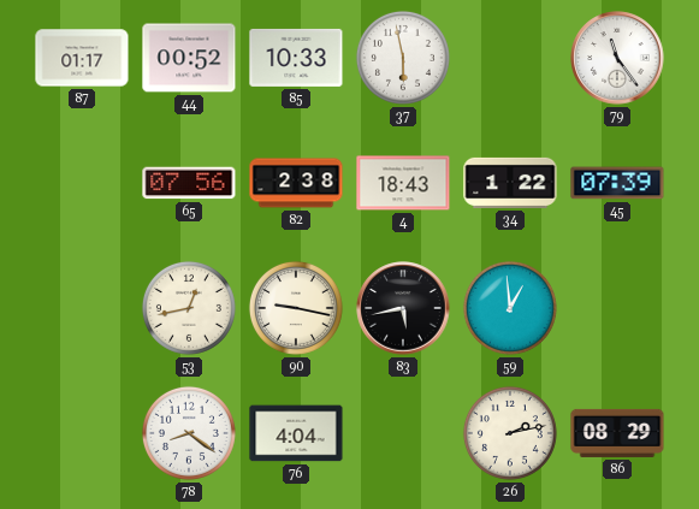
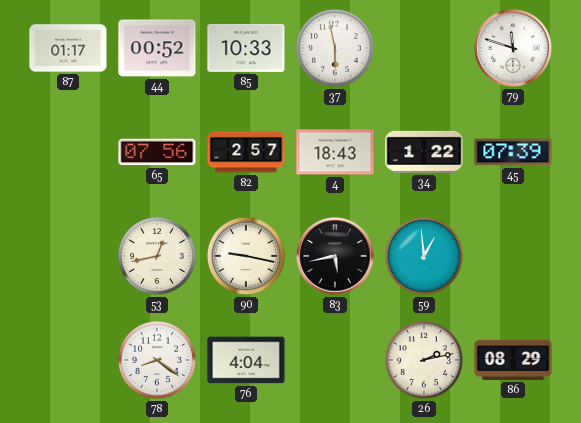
79: 11:24 -> 11:48 (513, 48)
82: 2:38 -> 2:57 (246, 152)
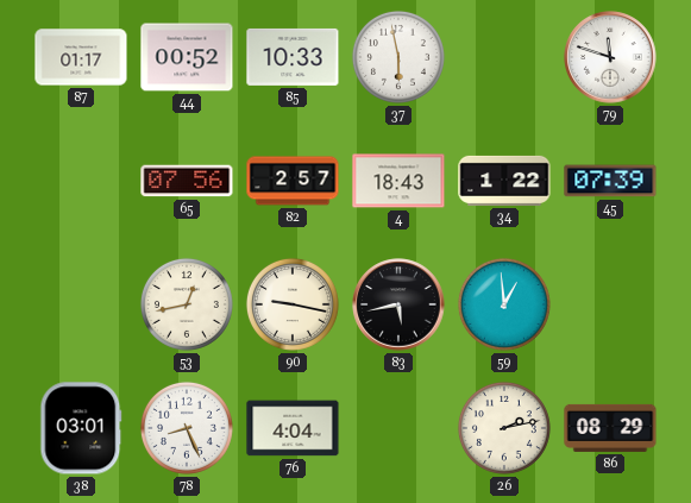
38: none -> 03:01 (81, 428)
78: 8:21 -> 8:26 (187, 428)
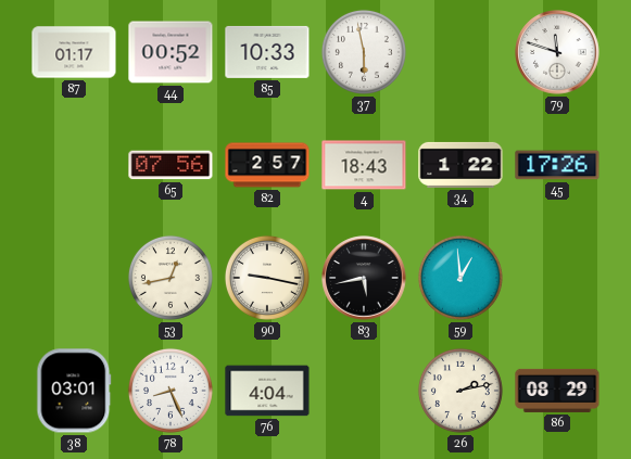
45: 07:39 -> 17:26 (557, 165)
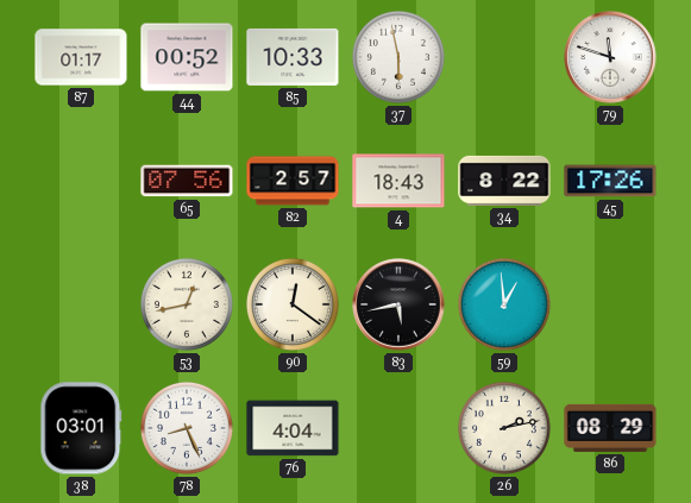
34: 1:22 -> 8:22 (504, 181)
90: 9:17 -> 12:21 (293, 304)
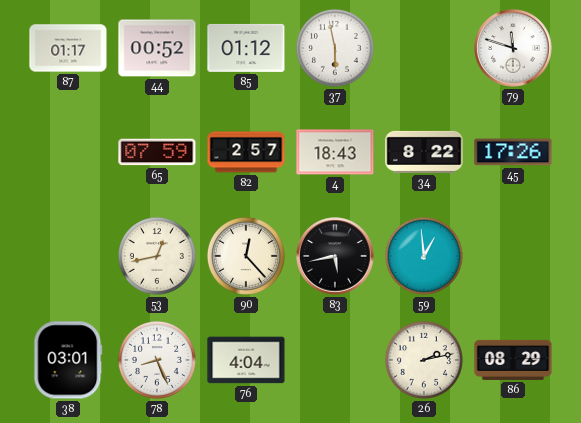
85: 10:33 -> 01:12 (246, 48)
65: 07:56 -> 07:59 (157, 152)
90: 12:21 -> 12:23 (246, 256)
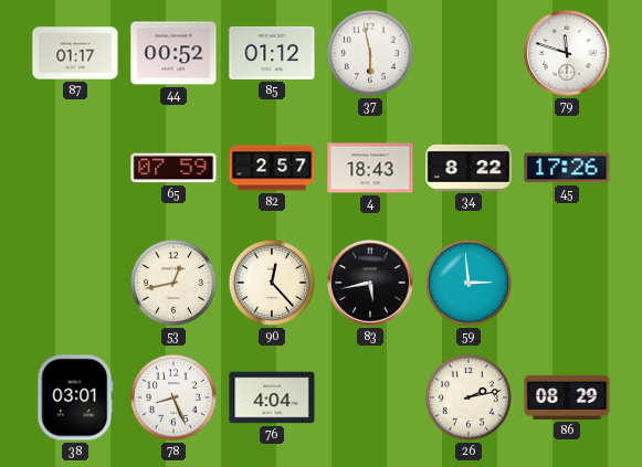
59: 12:59 -> 2:59 (469, 283)
